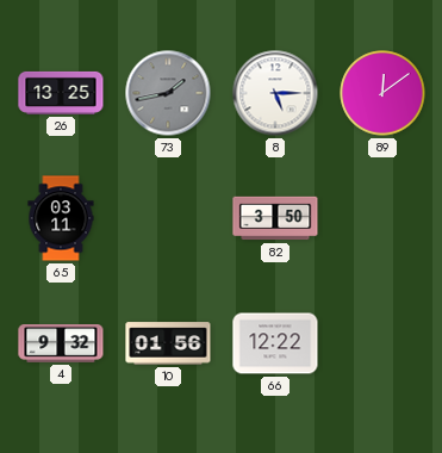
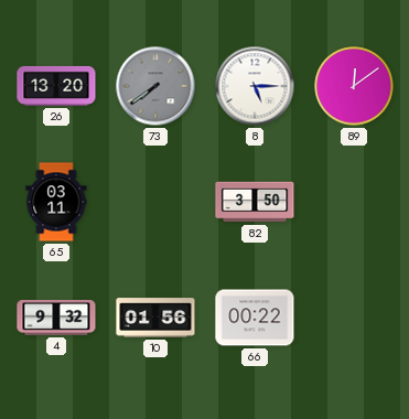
26: 13:25 -> 13:20 (56, 86)
73: 1:43 -> 7:39 (155, 86)
66: 12:22 -> 00:22 (255, 318)
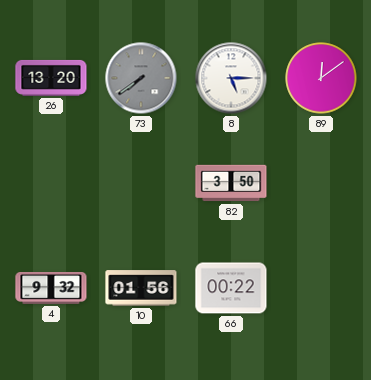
65: 03:11 -> none (56, 202)
